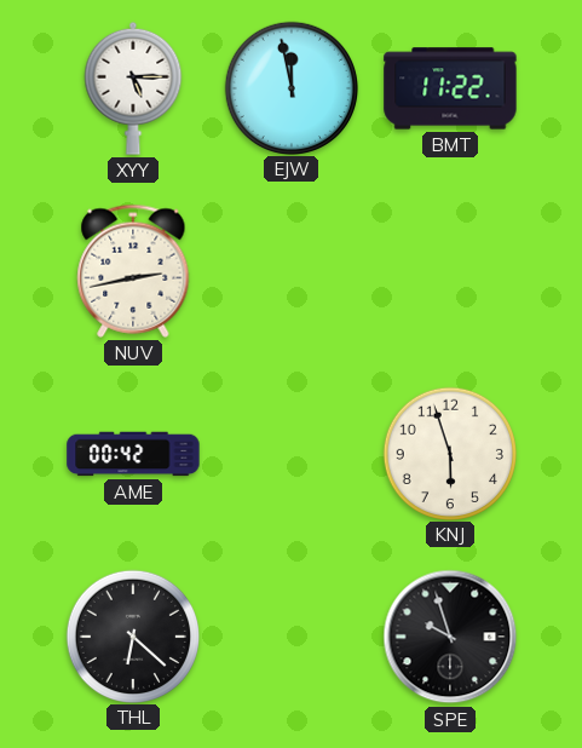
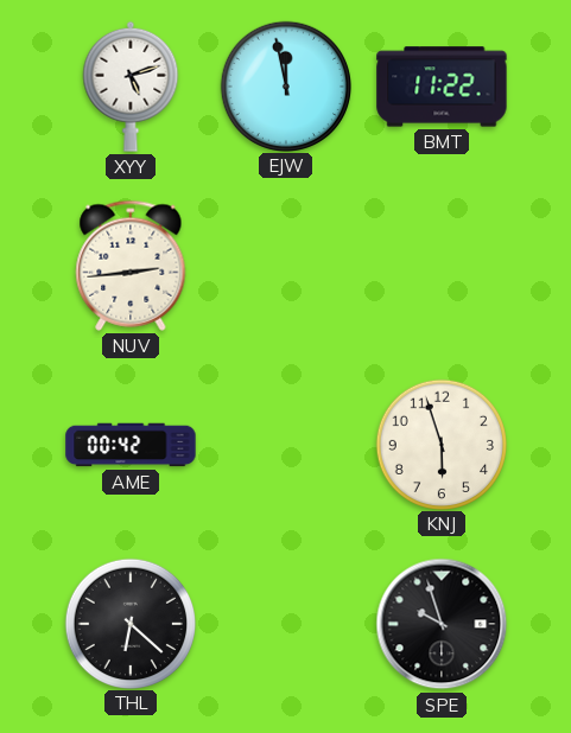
XYY: 5:15 -> 5:12 (131, 87)
NUV: 2:43 -> 2:44 (131, 266)
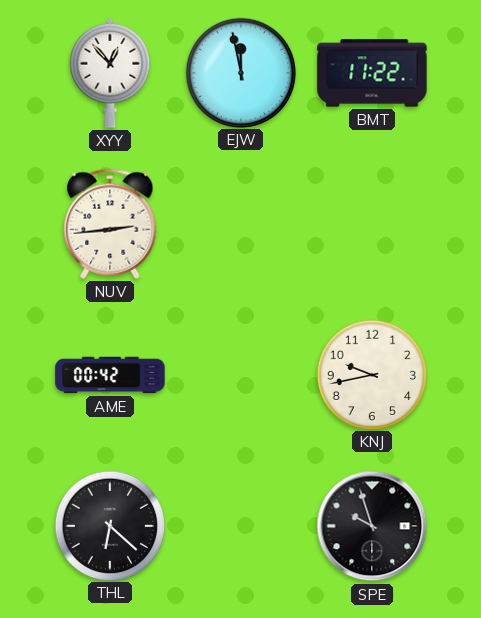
XYY: 5:12 -> 12:53 (110, 73)
KNJ: 5:57 -> 9:43 (371, 374)
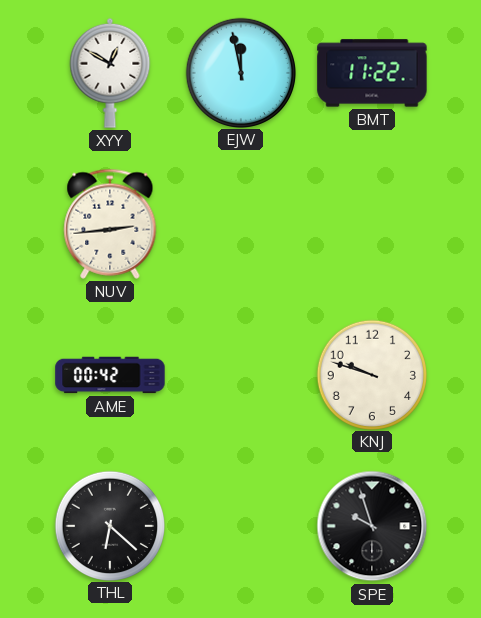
XYY: 12:53 -> 12:50 (110, 73)
KNJ: 9:43 -> 9:48 (371, 374)
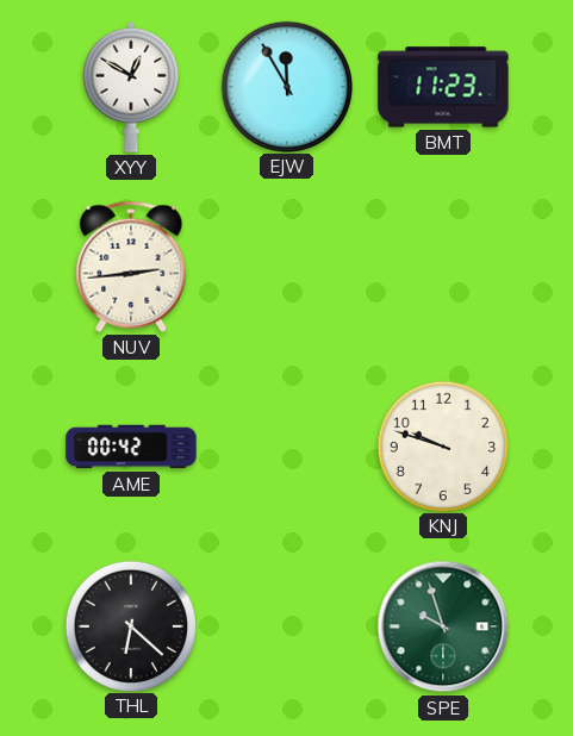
EJW: 11:58 -> 11:55 (286, 86)
BMT: 11:22 -> 11:23 (443, 87)
SPE dial: black -> green (443, 626)
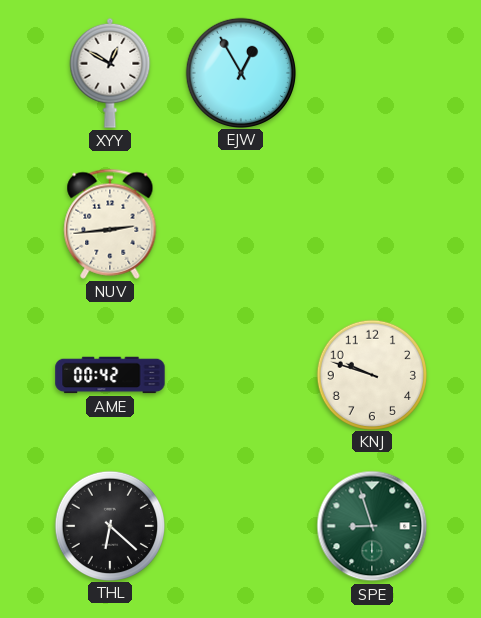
EJW: 11:55 -> 12:55 (240, 72)
BMT: 11:23 -> none (443, 87)
SPE: 9:57 -> 8:57 (372, 526)
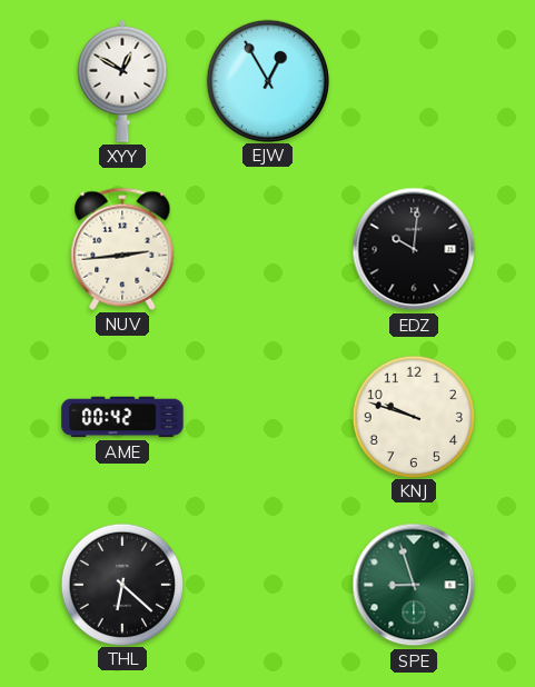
EDZ: none -> 10:01 (414, 249)
